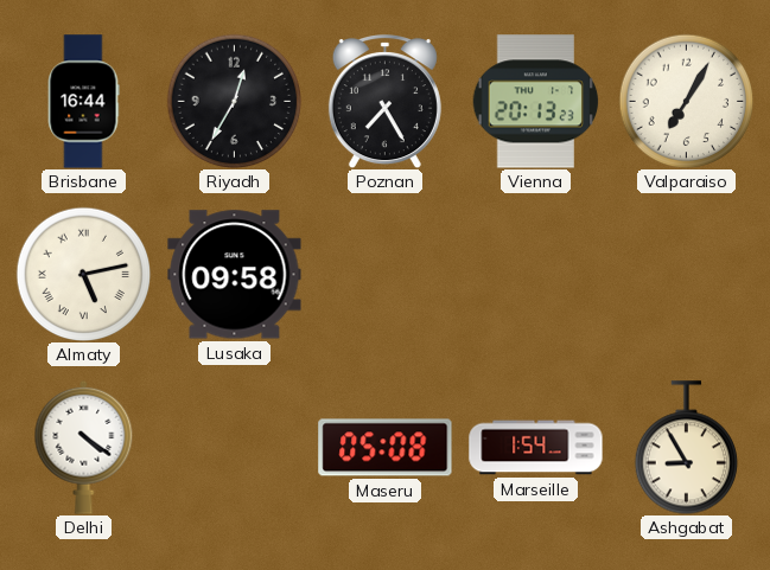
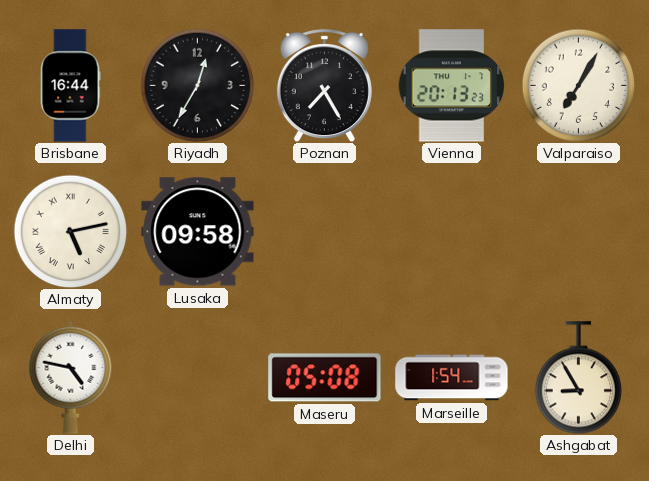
Delhi: 4:21 -> 4:47 (71, 377)
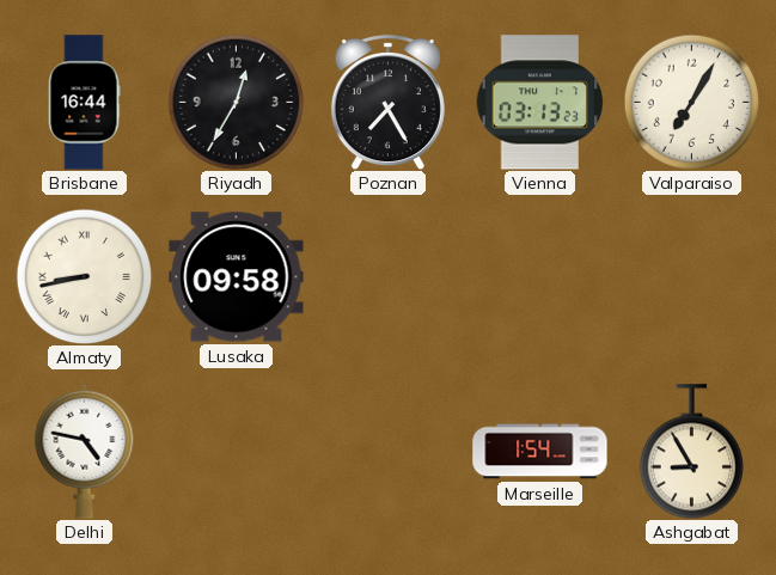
Vienna: 20:13 -> 03:13 (540, 103)
Almaty: 5:13 -> 8:43 (84, 276)
Maseru: 05:08 -> none (325, 378)
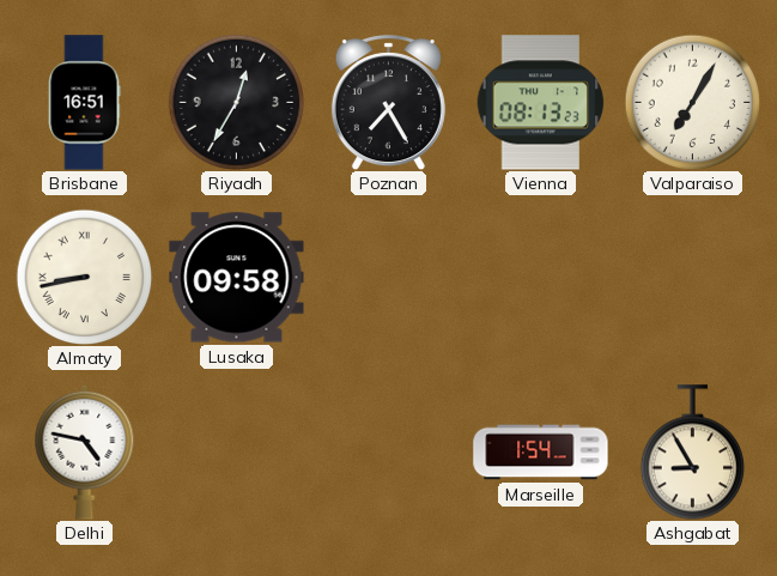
Brisbane: 16:44 -> 16:51 (84, 103)
Vienna: 03:13 -> 08:13 (541, 103)
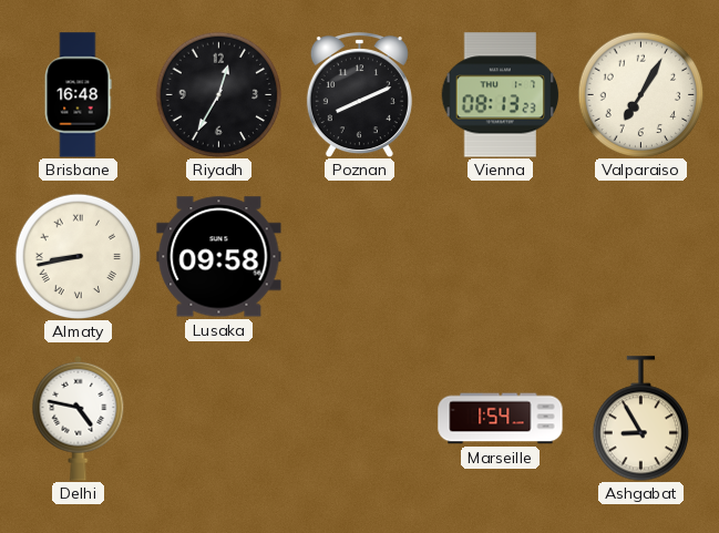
Brisbane: 16:51 -> 16:48 (78, 95)
Poznan: 7:25 -> 8:11 (359, 95)
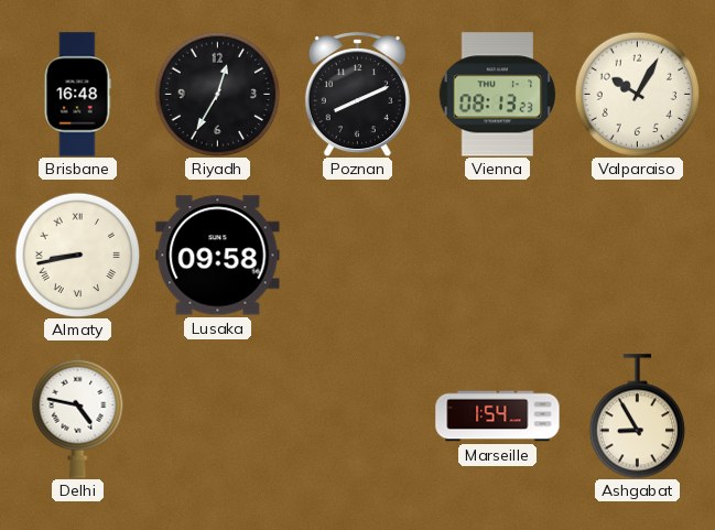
Valparaiso: 7:05 -> 10:05 (637, 94)
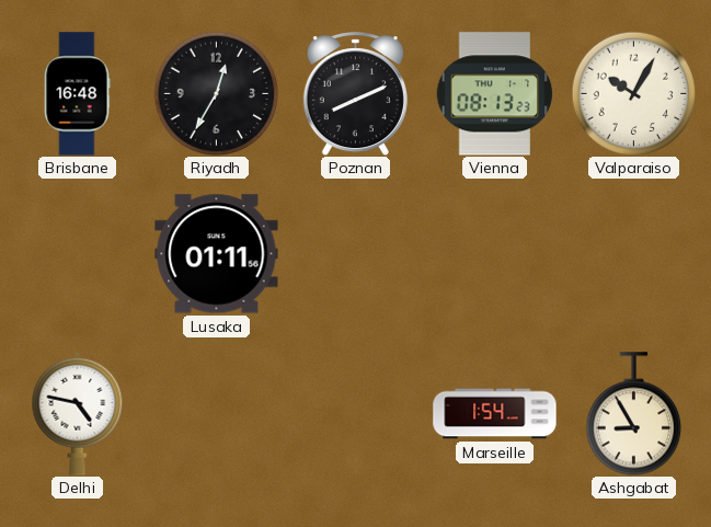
Almaty: 8:43 -> none (77, 255)
Lusaka: 09:58 -> 01:11 (217, 254)
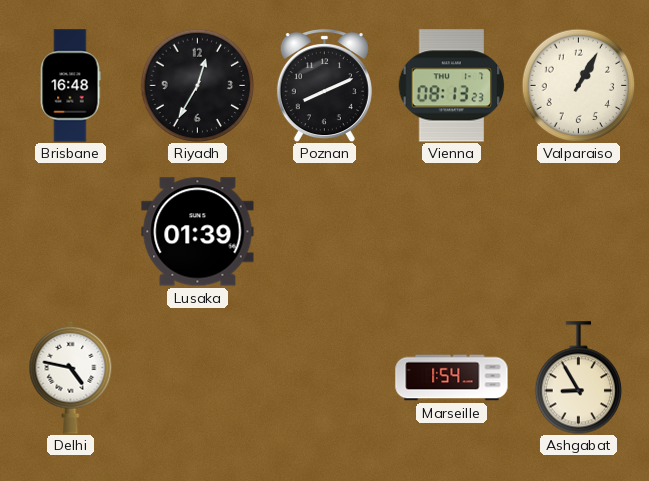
Valparaiso: 10:05 -> 1:05 (578, 85)
Lusaka: 01:11 -> 01:39 (198, 232)
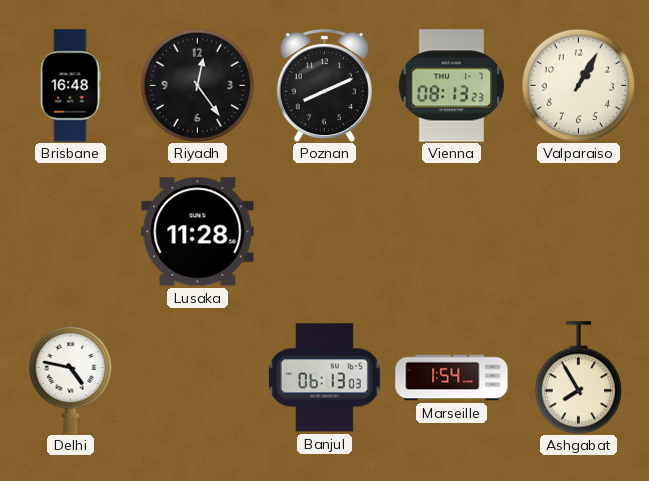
Riyadh: 12:35 -> 12:24 (197, 85)
Lusaka: 01:39 -> 11:28 (198, 232)
Banjul: none -> 06:13 (324, 378)
Ashgabat: 8:55 -> 7:55 (578, 378)
